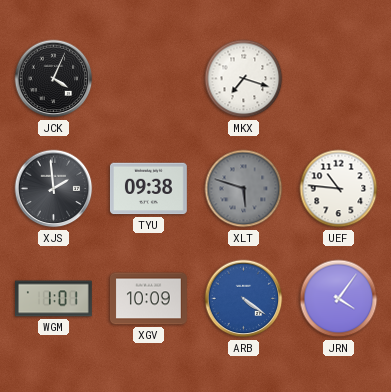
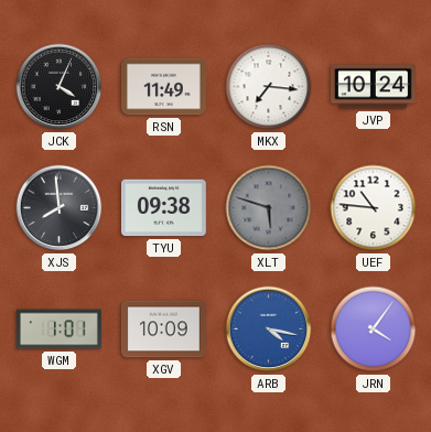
RSN: none -> 11:49 (163, 87)
MKX: 7:18 -> 7:16 (269, 87)
JVP: none -> 10:24 (373, 87)
XJS: 1:59 -> 7:59 (60, 208)
ARB: 4:21 -> 4:17 (269, 330)
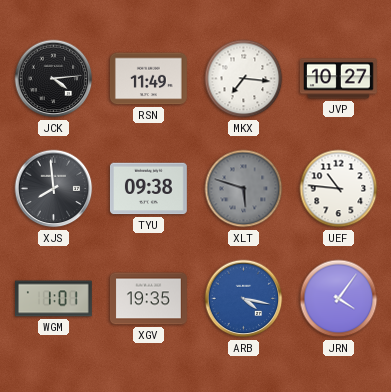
JCK: 4:04 -> 4:14 (54, 79)
JVP: 10:24 -> 10:27 (338, 79)
XGV: 10:09 -> 19:35 (148, 299)
